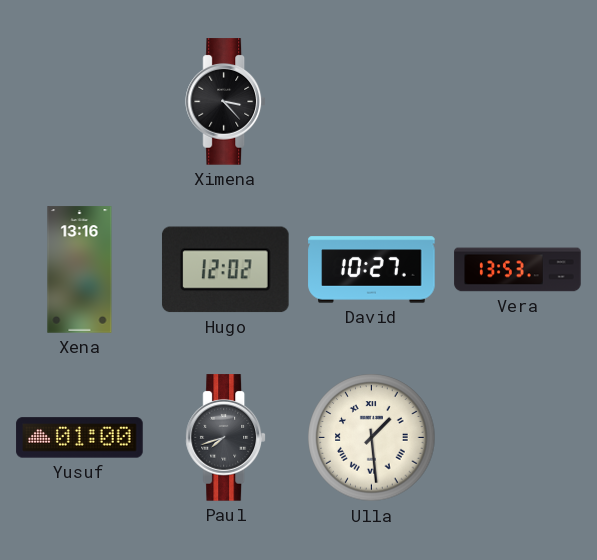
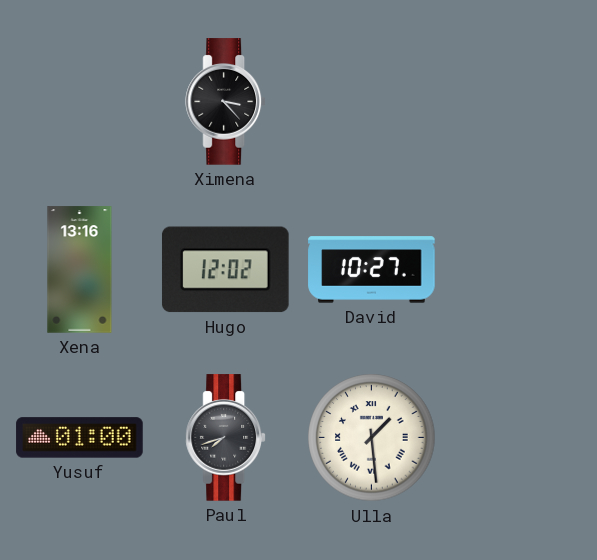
Vera: 13:53 -> none (518, 270)
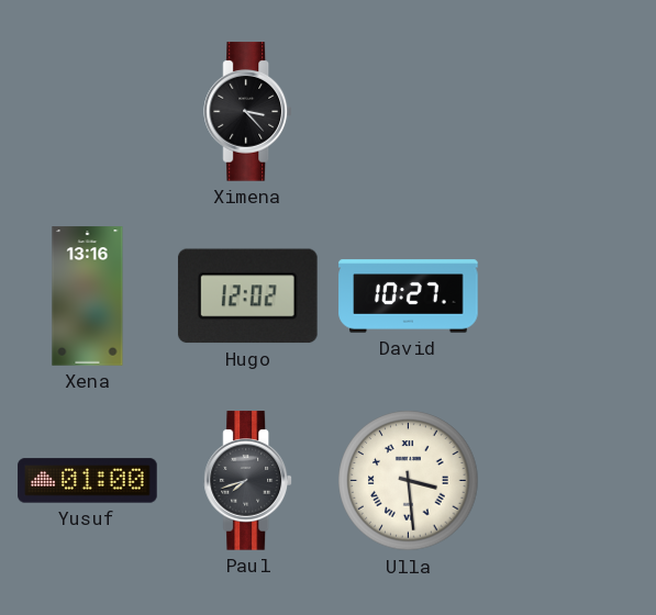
Ulla: 1:29 -> 3:29 (409, 481)
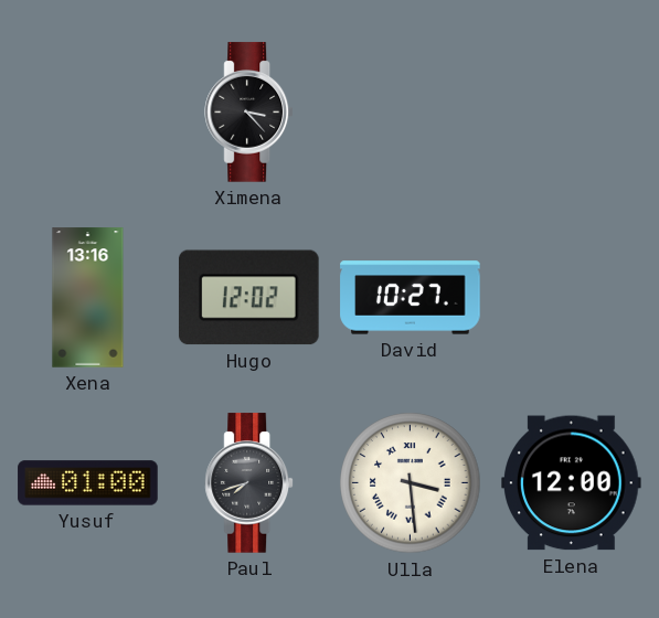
Elena: none -> 12:00 (572, 483)
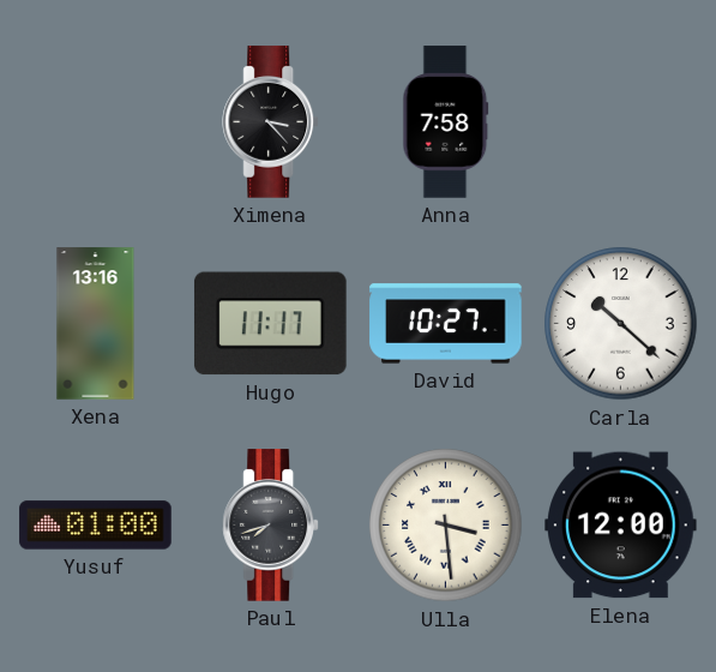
Anna: none -> 7:58 (446, 122)
Hugo: 12:02 -> 11:17 (270, 324)
Carla: none -> 10:22 (621, 324)
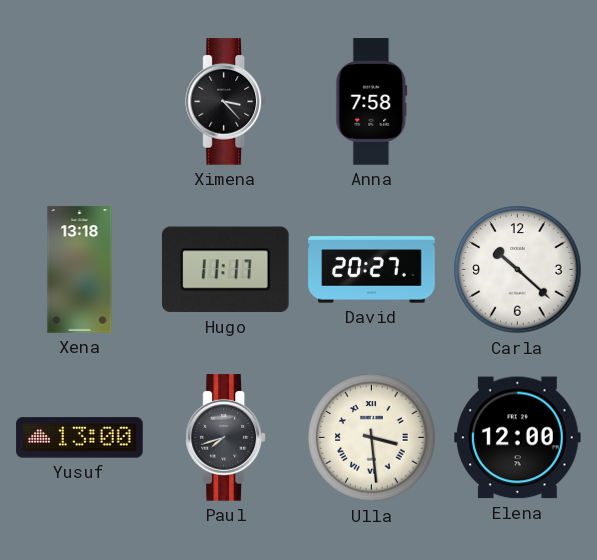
Xena: 13:16 -> 13:18 (80, 270)
David: 10:27 -> 20:27 (372, 270)
Yusuf: 01:00 -> 13:00 (80, 438)
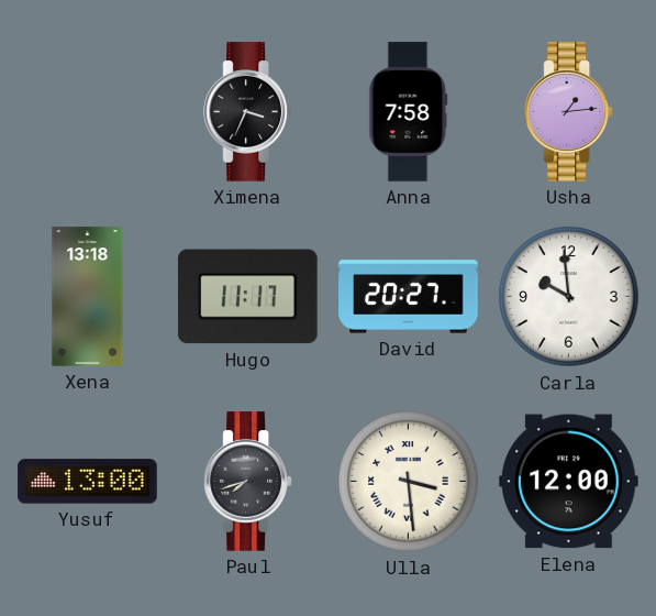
Ximena: 3:23 -> 3:34 (248, 112)
Usha: none -> 1:14 (569, 112)
Carla: 10:22 -> 9:59 (569, 297)
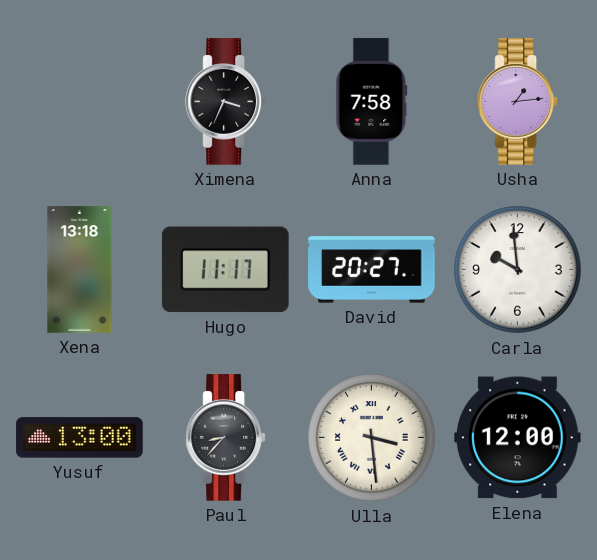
Paul: 7:42 -> 8:37 (226, 438)
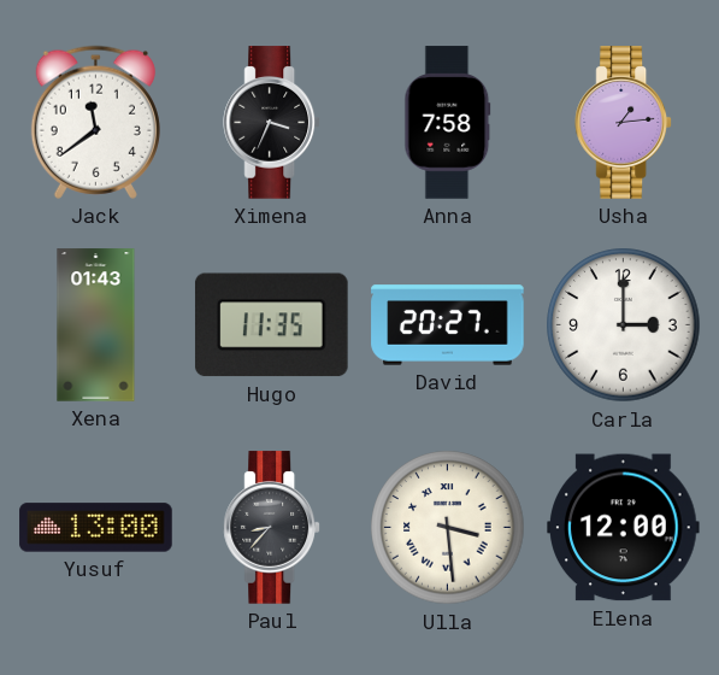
Jack: none -> 11:39 (95, 122)
Xena: 13:18 -> 01:43 (96, 325)
Hugo: 11:17 -> 11:35 (271, 325)
Carla: 9:59 -> 3:00 (624, 325)
